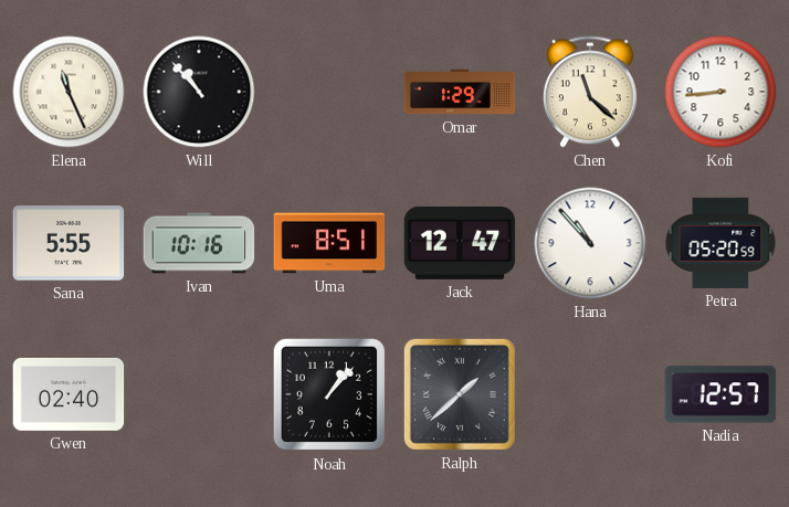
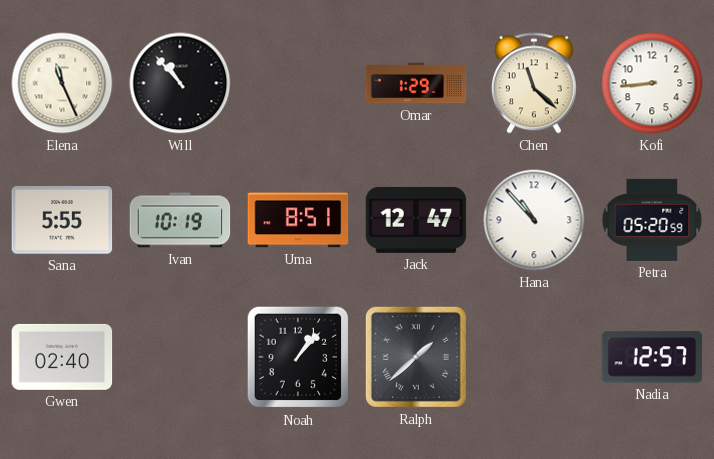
Ivan: 10:16 -> 10:19 (180, 220)
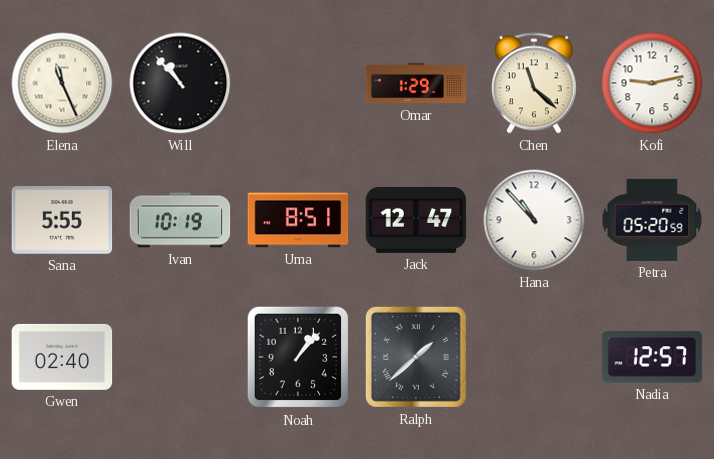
Kofi: 8:44 -> 9:13 (652, 83)
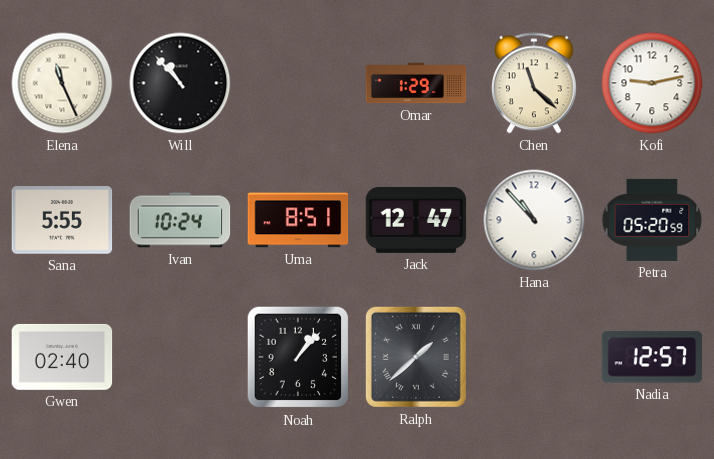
Ivan: 10:19 -> 10:24 (180, 220)
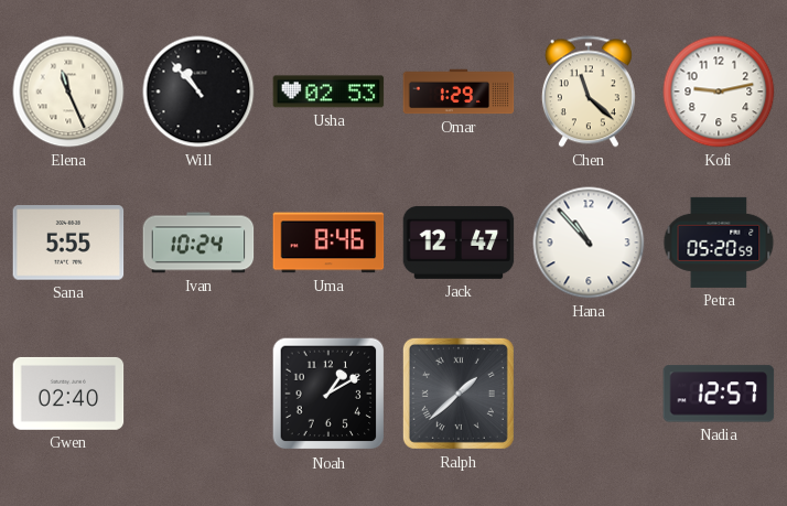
Usha: none -> 02:53 (328, 91)
Uma: 8:51 -> 8:46 (328, 243)
Noah: 1:07 -> 1:10 (328, 394)
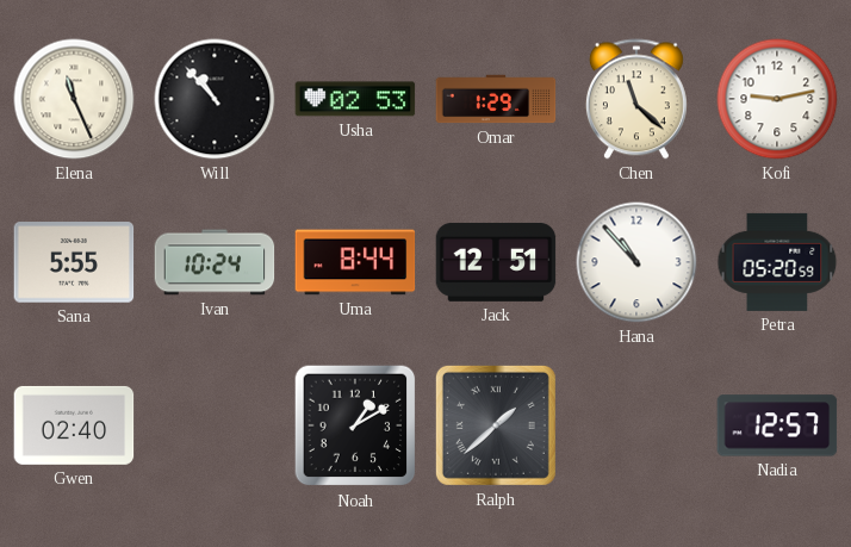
Uma: 8:46 -> 8:44 (355, 262)
Jack: 12:47 -> 12:51 (496, 262)
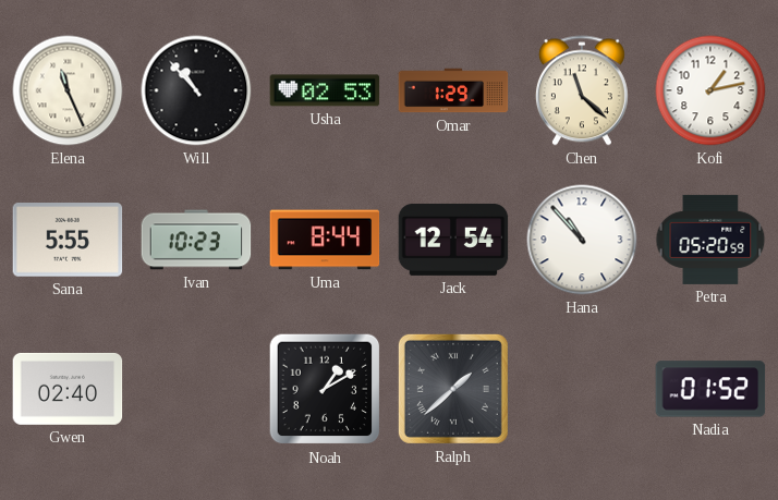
Kofi: 9:13 -> 1:13 (710, 90)
Ivan: 10:24 -> 10:23 (196, 240)
Jack: 12:51 -> 12:54 (453, 240)
Nadia: 12:57 -> 01:52 (710, 389)
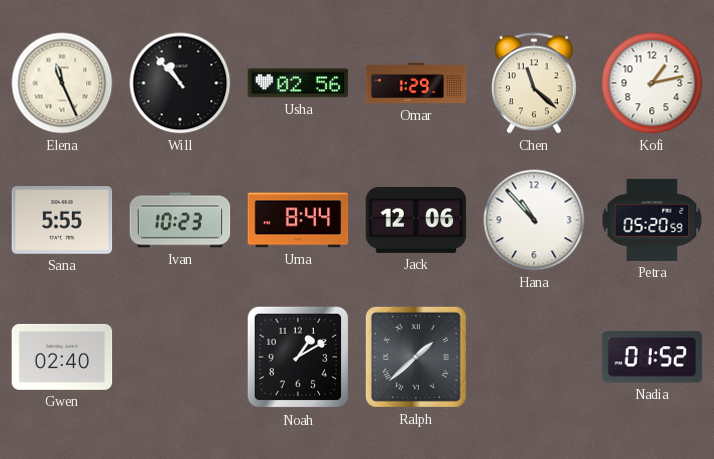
Usha: 02:53 -> 02:56 (298, 83)
Jack: 12:54 -> 12:06 (416, 220)
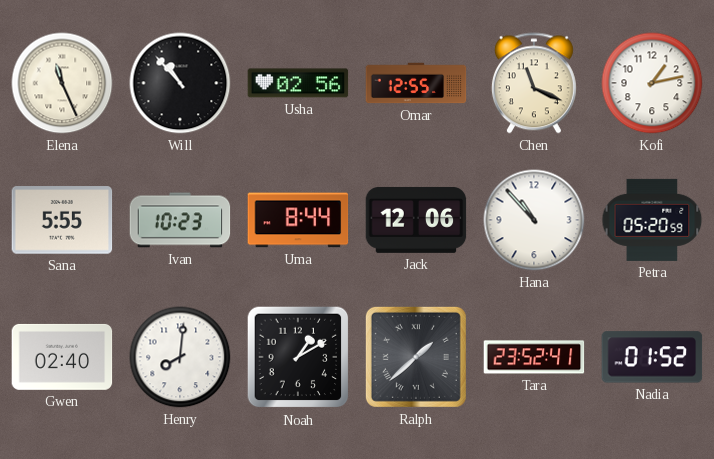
Omar: 1:29 -> 12:55 (416, 83)
Chen: 11:22 -> 11:19 (534, 83)
Henry: none -> 8:01 (180, 357)
Tara: none -> 23:52 (534, 357)
